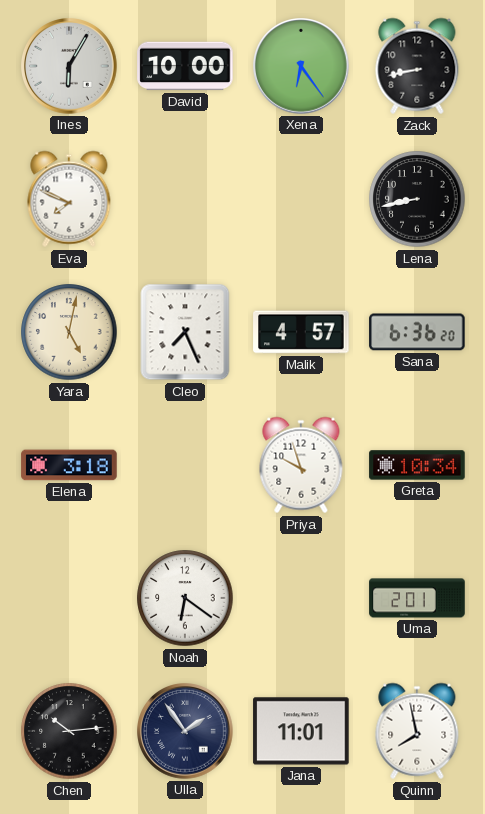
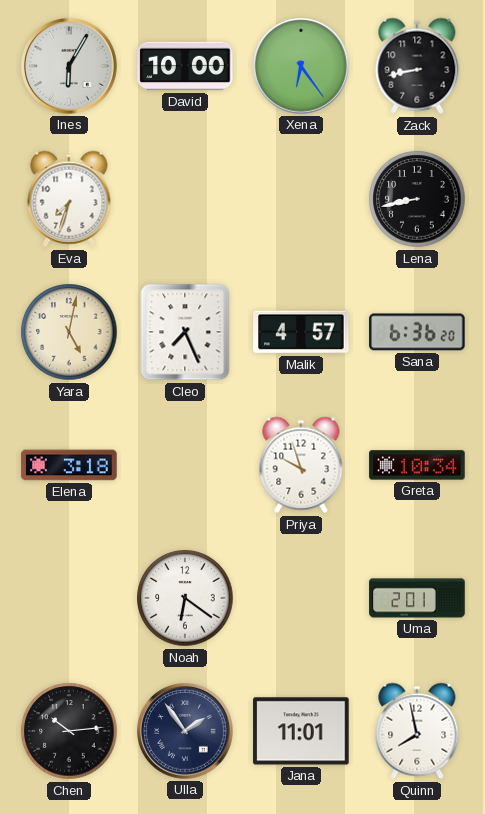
Eva: 7:49 -> 7:33 (69, 199)
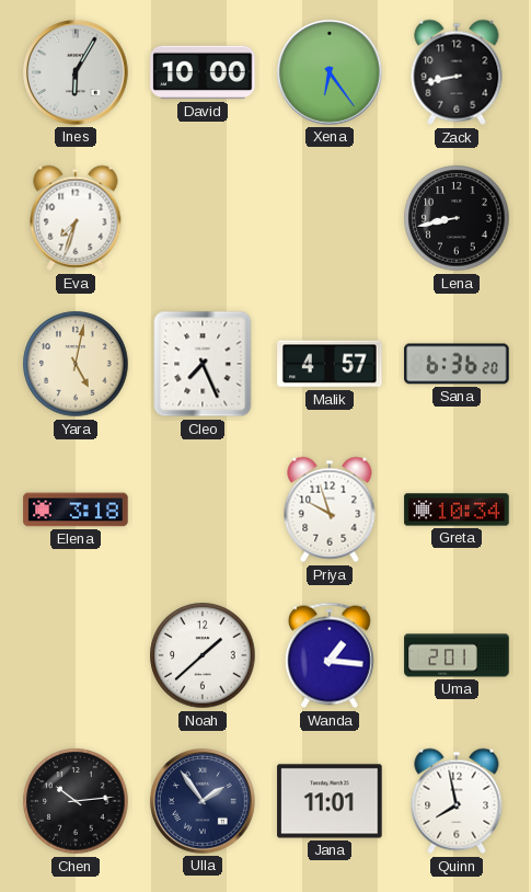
Noah: 6:21 -> 1:38 (203, 655)
Wanda: none -> 1:16 (330, 655)
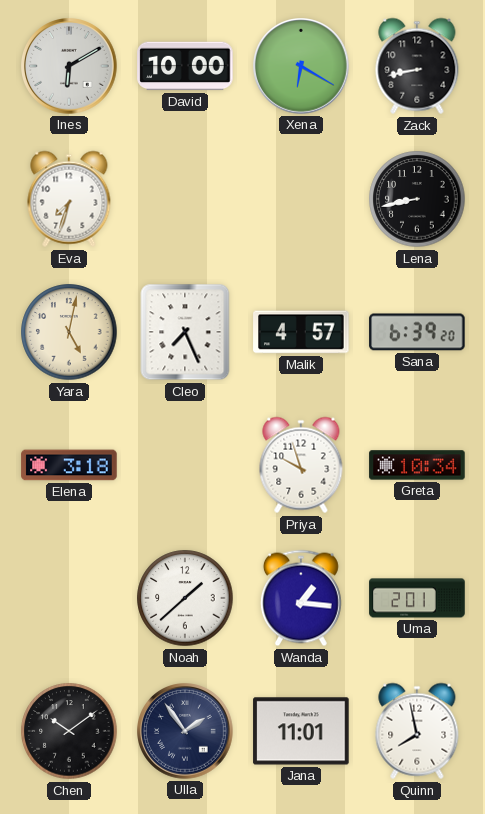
Ines: 6:05 -> 6:10 (69, 66)
Xena: 6:24 -> 6:20 (301, 66)
Sana: 6:36 -> 6:39 (417, 332)
Chen: 10:14 -> 10:09 (69, 731)
